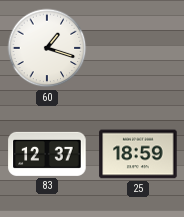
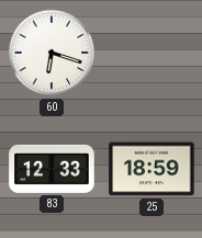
60: 1:18 -> 6:18 (52, 53)
83: 12:37 -> 12:33 (52, 169)
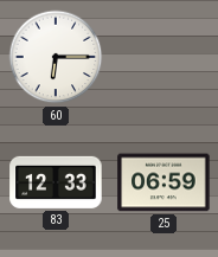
60: 6:18 -> 6:15 (56, 57)
25: 18:59 -> 06:59 (163, 182)
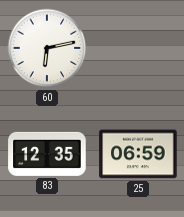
60: 6:15 -> 6:13 (47, 48)
83: 12:33 -> 12:35 (47, 154)
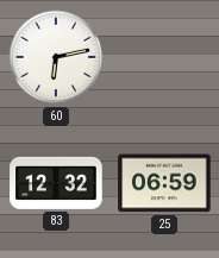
83: 12:35 -> 12:32 (56, 183)
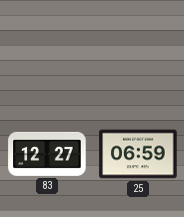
60: 6:13 -> none (56, 57)
83: 12:32 -> 12:27 (47, 154)
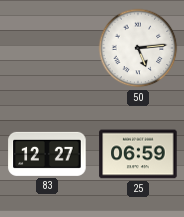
50: none -> 5:14 (138, 48)
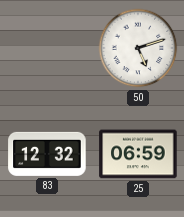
50: 5:14 -> 5:12 (138, 48)
83: 12:27 -> 12:32 (47, 154)
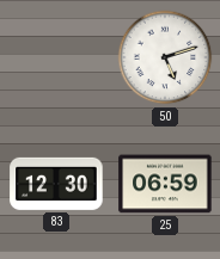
83: 12:32 -> 12:30 (56, 184)
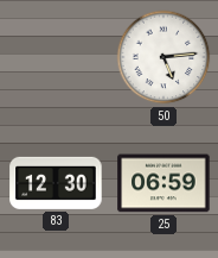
50: 5:12 -> 5:14 (163, 57)
